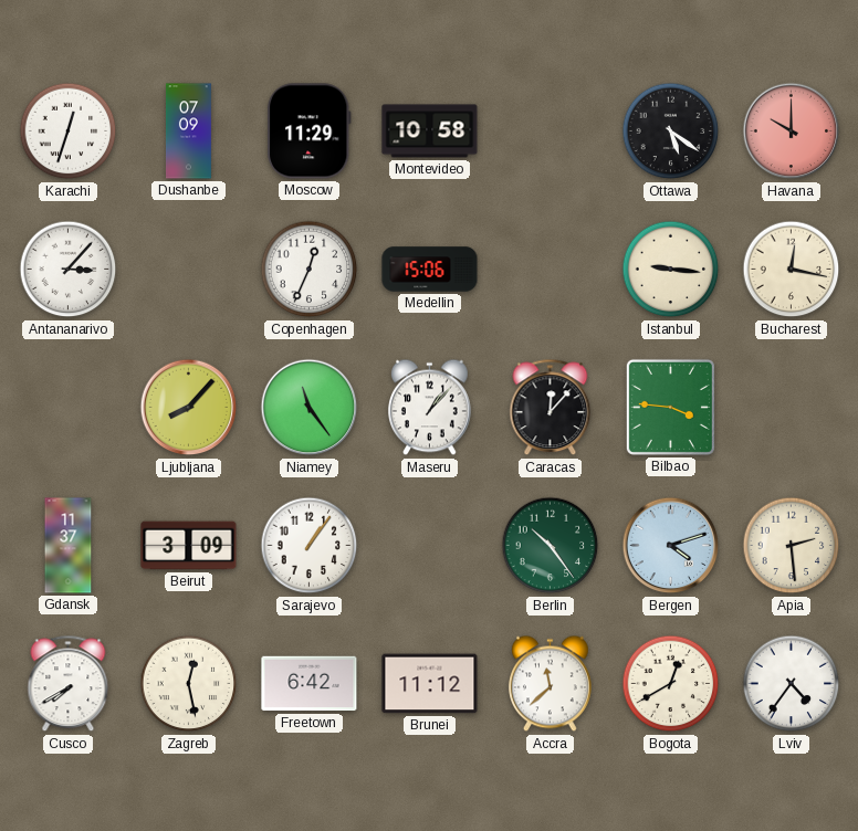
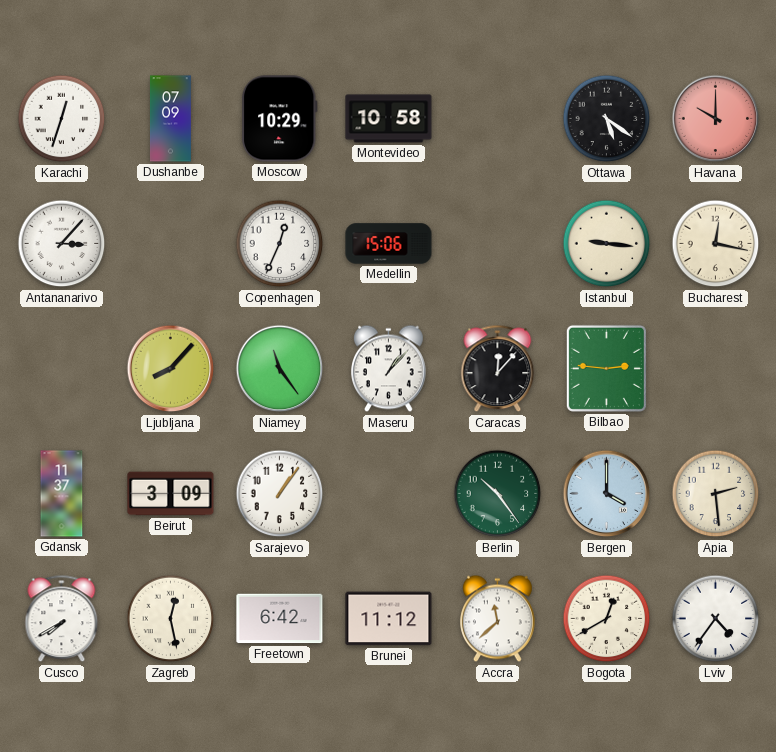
Moscow: 11:29 -> 10:29 (279, 119)
Bilbao: 3:46 -> 2:46 (606, 368)
Bergen: 4:12 -> 4:00 (607, 494)
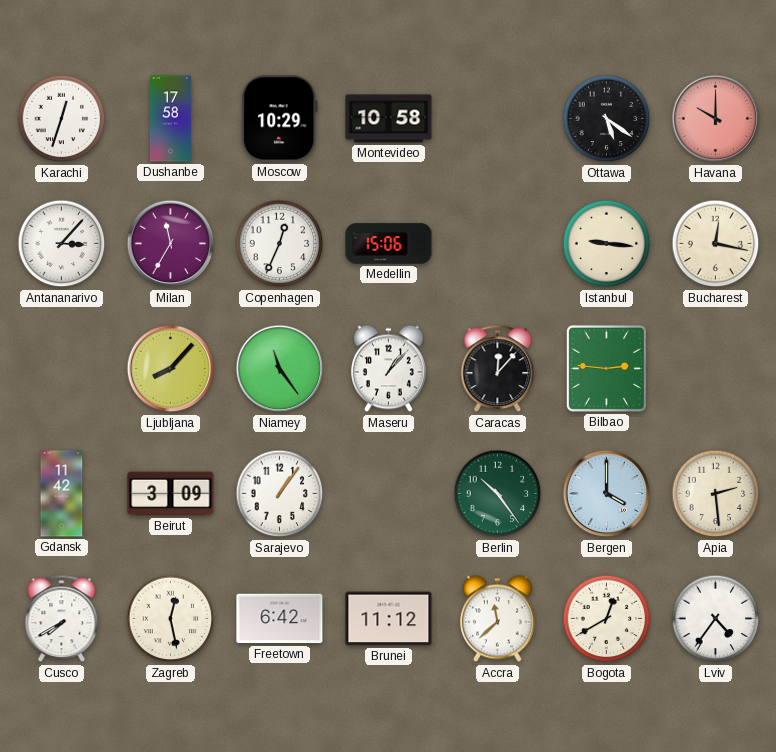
Dushanbe: 07:09 -> 17:58 (170, 119)
Milan: none -> 11:35 (171, 244)
Gdansk: 11:37 -> 11:42 (62, 494)
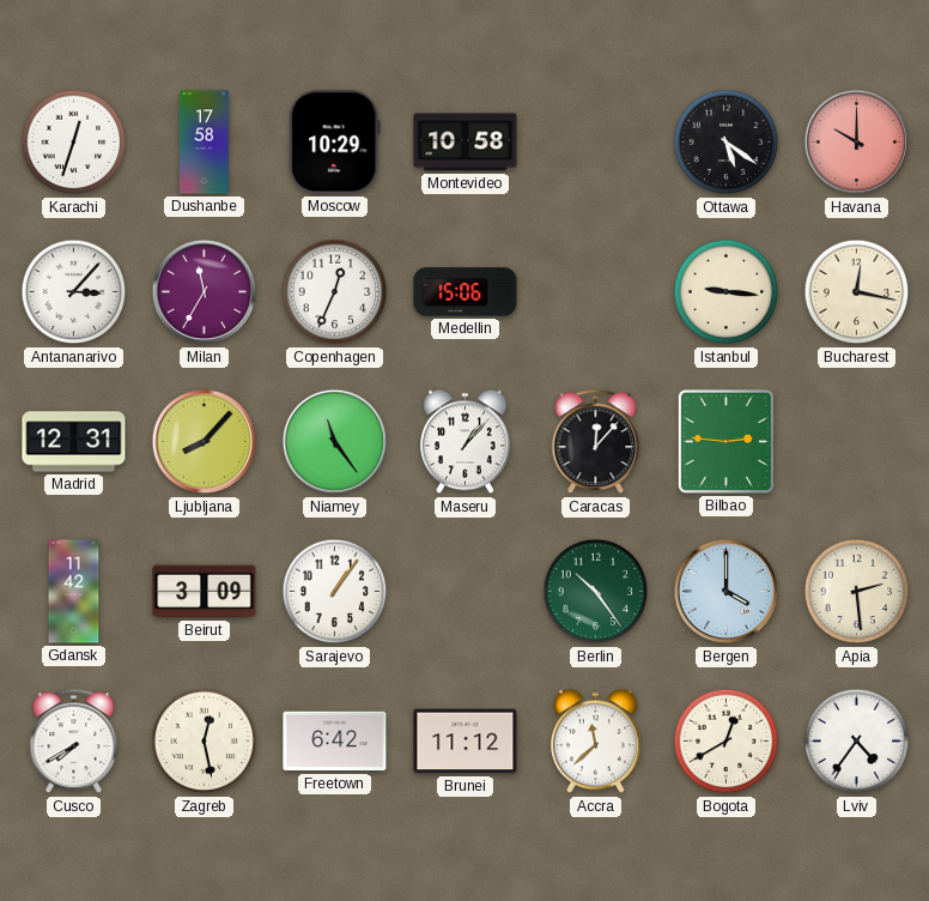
Madrid: none -> 12:31 (74, 442)
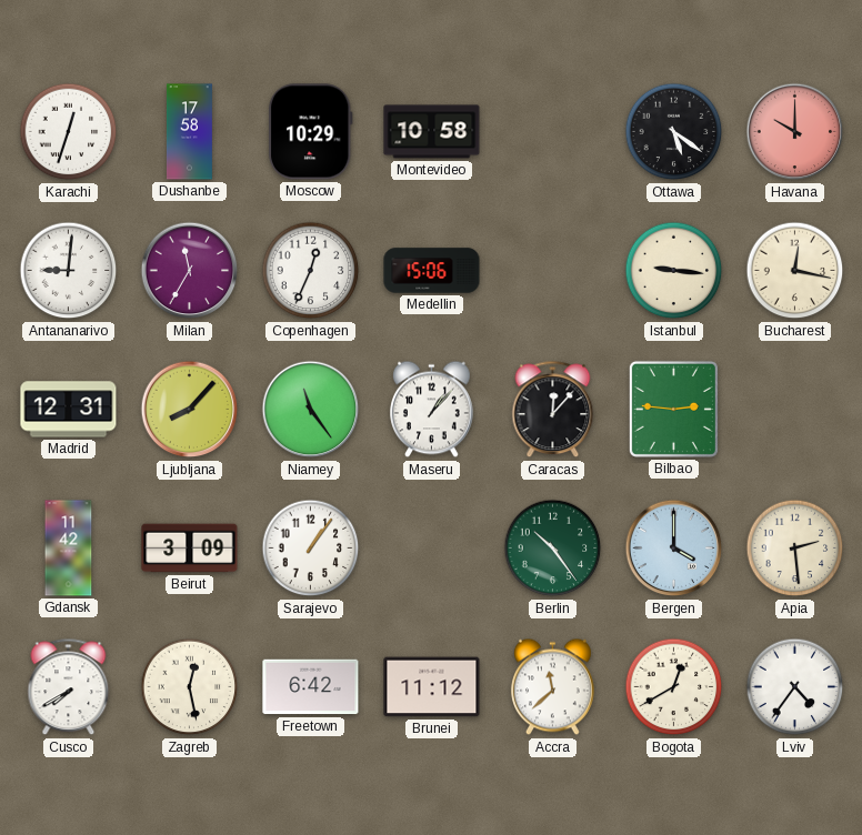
Antananarivo: 3:07 -> 9:01 (69, 271)
